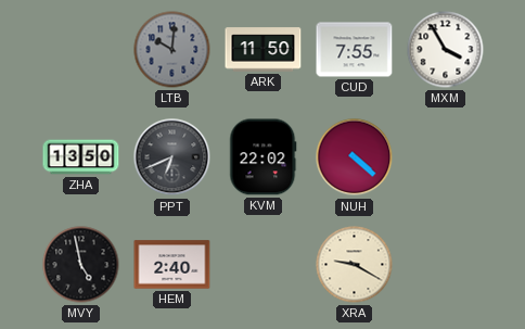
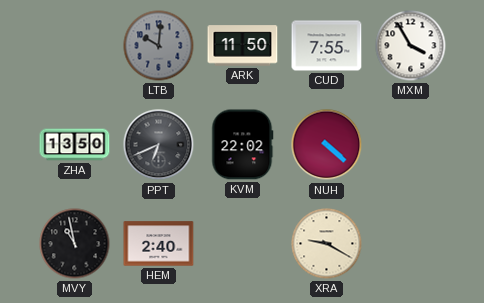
MVY: 4:58 -> 10:58 (75, 244)
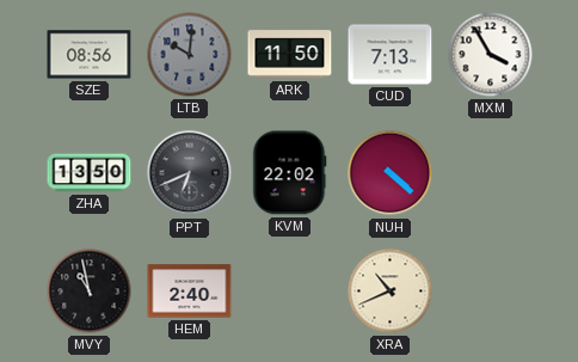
SZE: none -> 08:56 (90, 55)
CUD: 7:55 -> 7:13 (391, 55)
XRA: 9:20 -> 10:41 (391, 292)
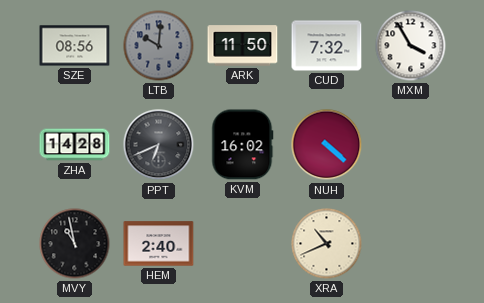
CUD: 7:13 -> 7:32 (327, 46)
ZHA: 13:50 -> 14:28 (75, 145)
KVM: 22:02 -> 16:02 (243, 145)
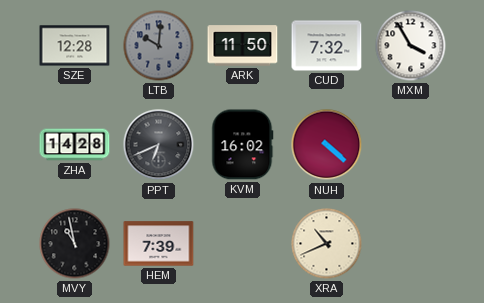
SZE: 08:56 -> 12:28 (75, 46)
HEM: 2:40 -> 7:39 (159, 244)
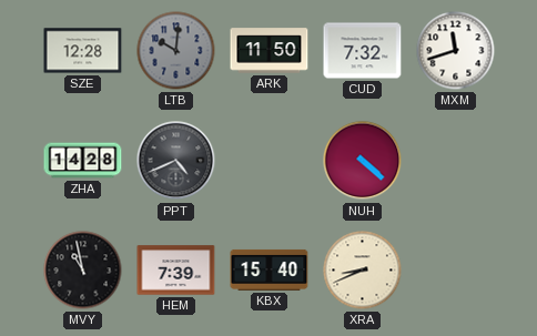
MXM: 3:55 -> 11:42 (456, 51)
PPT: 6:41 -> 4:41 (176, 161)
KVM: 16:02 -> none (243, 145)
KBX: none -> 15:40 (270, 269)
XRA: 10:41 -> 8:41 (363, 271)
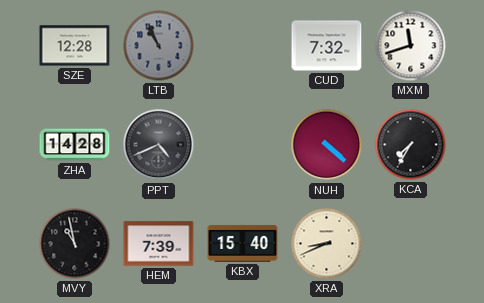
LTB: 10:01 -> 10:56 (159, 46)
ARK: 11:50 -> none (270, 51)
KCA: none -> 7:35 (411, 145)
